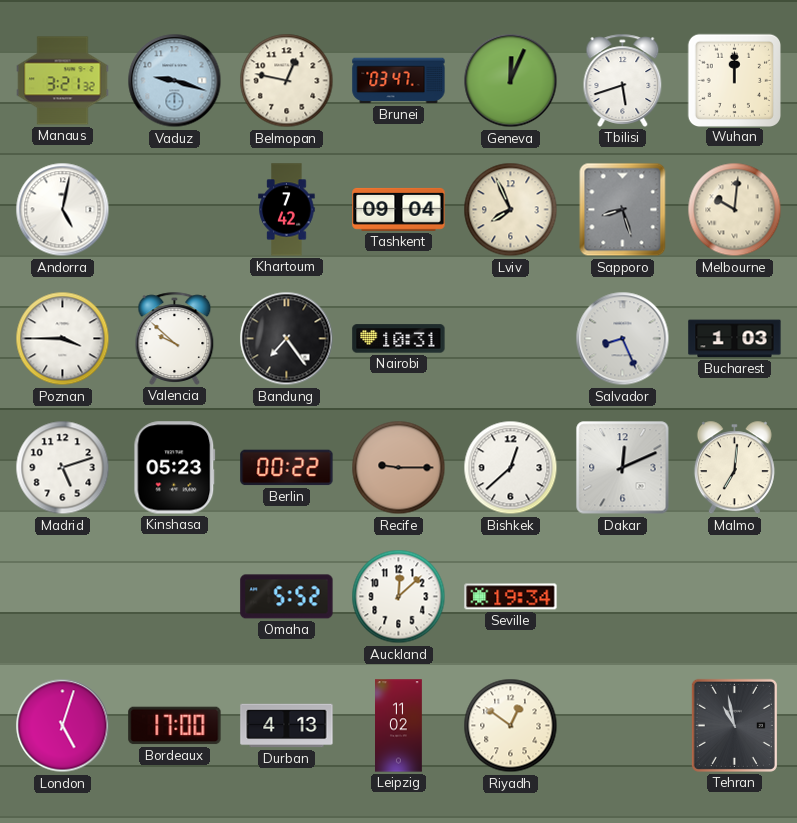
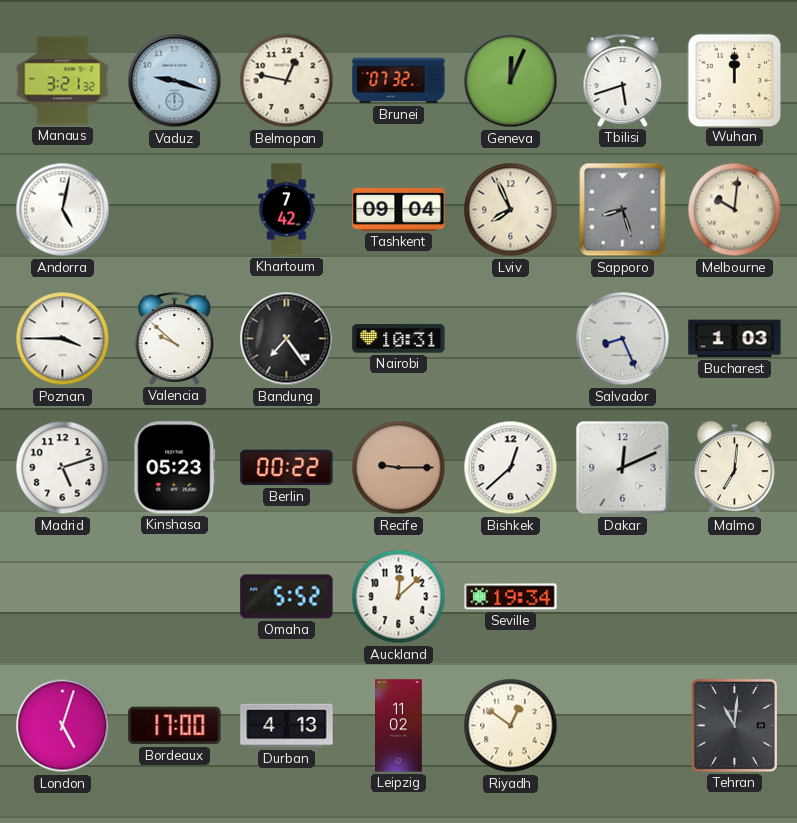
Brunei: 03:47 -> 07:32 (399, 81)
Tehran: 10:58 -> 11:01 (734, 725)
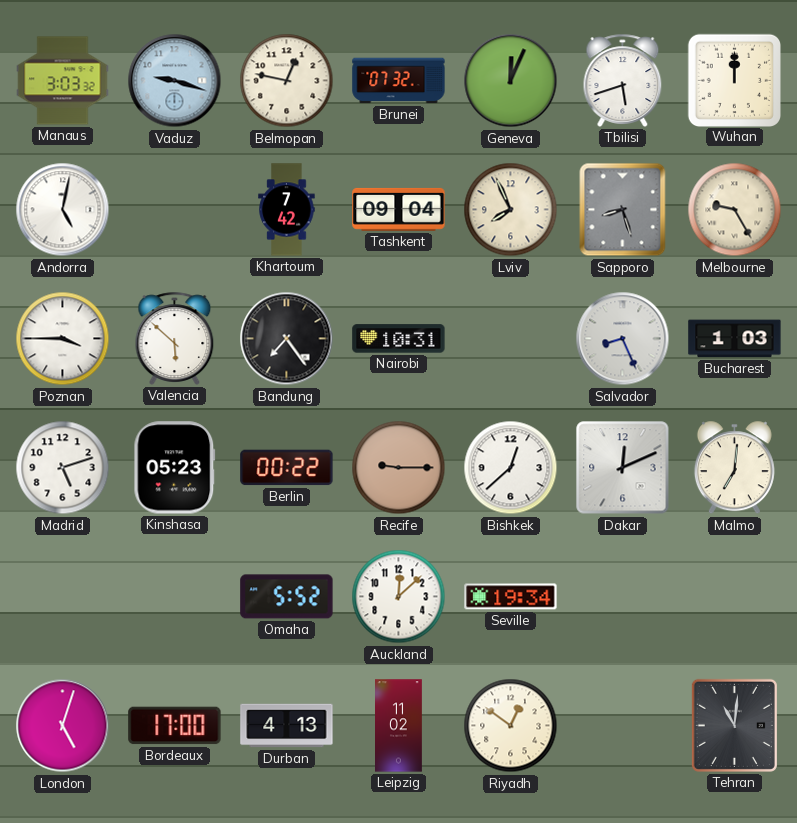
Manaus: 3:21 -> 3:03 (63, 81)
Melbourne: 10:01 -> 9:25 (735, 210)
Valencia: 9:52 -> 5:52 (175, 338)
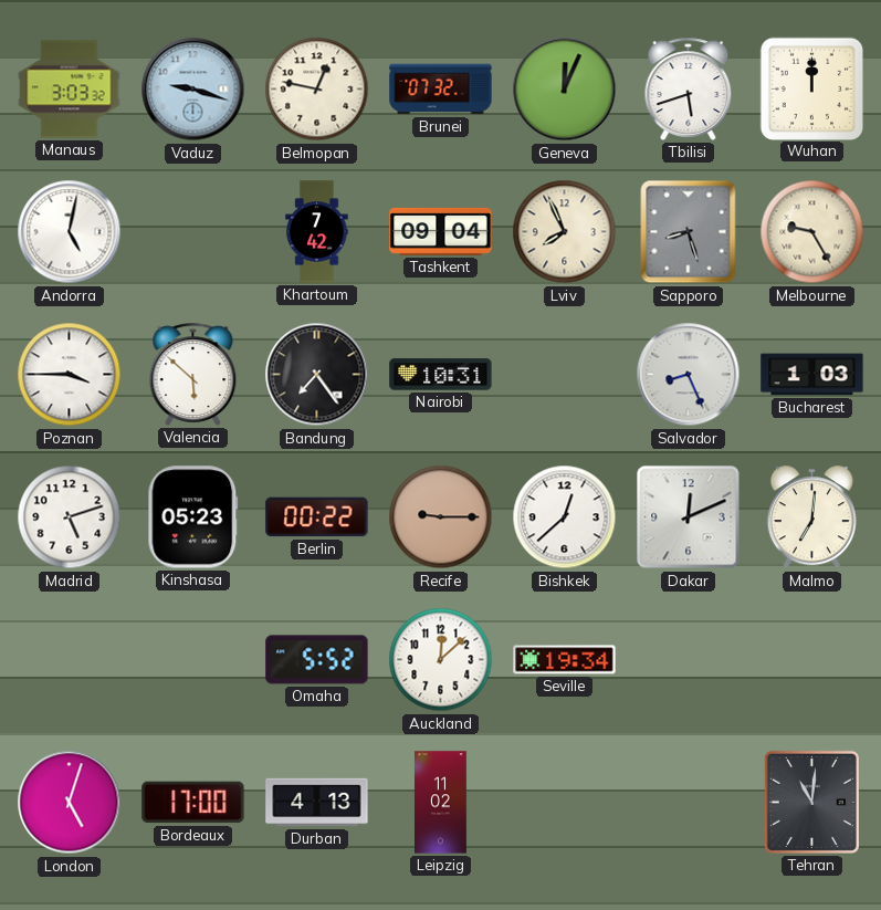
Riyadh: 12:51 -> none (511, 726)
